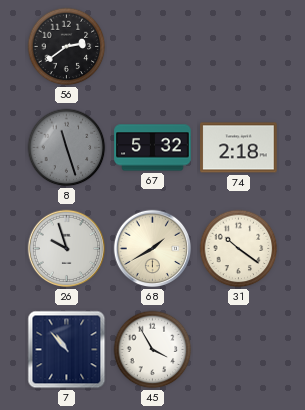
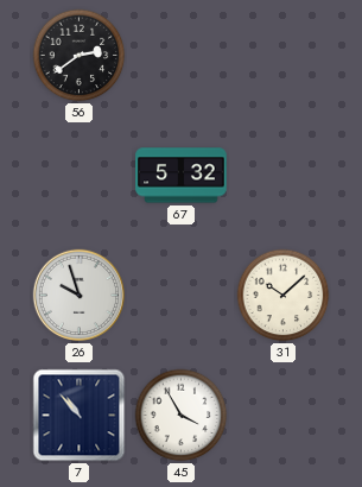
8: 11:27 -> none (67, 148)
74: 2:18 -> none (239, 148)
68: 1:40 -> none (153, 249)
31: 10:21 -> 10:08 (284, 296)
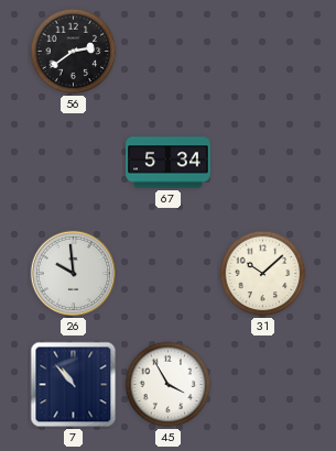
67: 5:32 -> 5:34 (169, 163)
26: 9:57 -> 9:59 (74, 274)
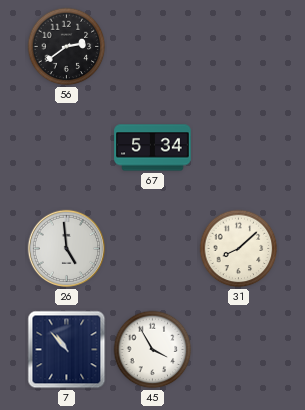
26: 9:59 -> 4:59 (67, 249)
31: 10:08 -> 8:08 (239, 249)
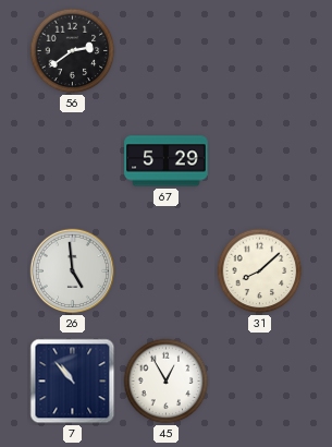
67: 5:34 -> 5:29 (167, 161)
45: 3:55 -> 12:55 (167, 382)
